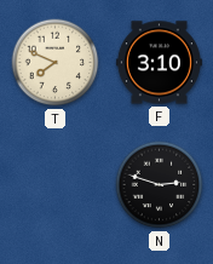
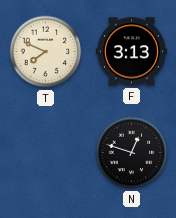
F: 3:10 -> 3:13 (131, 52)
N: 2:48 -> 12:48 (132, 153)
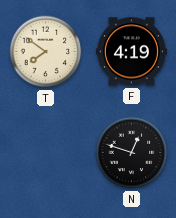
T: 7:49 -> 7:51 (46, 52)
F: 3:13 -> 4:19 (131, 52)
